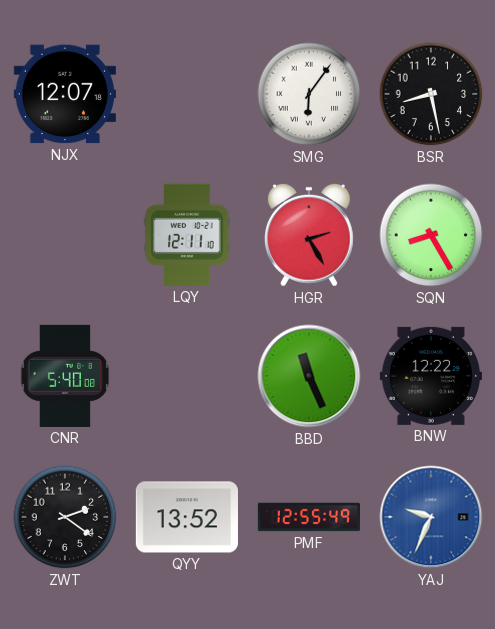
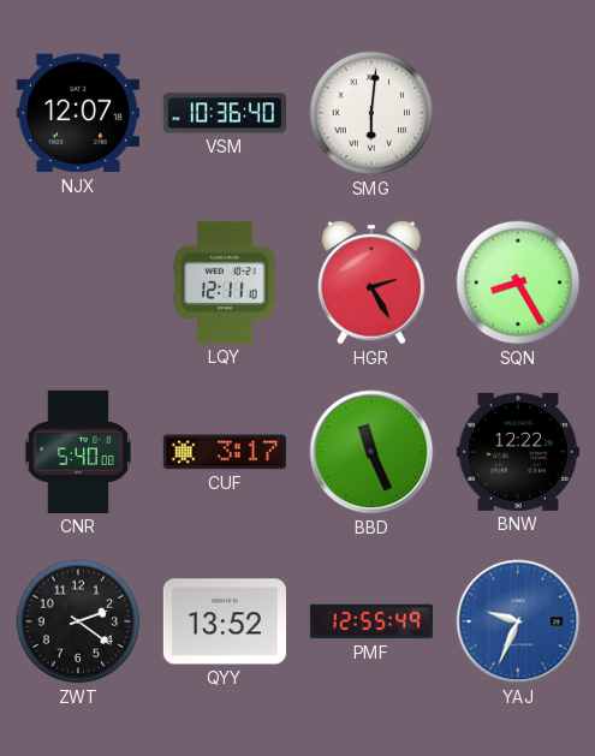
VSM: none -> 10:36 (225, 113)
SMG: 6:06 -> 6:01 (371, 113)
BSR: 8:28 -> none (431, 94)
CUF: none -> 3:17 (225, 452)
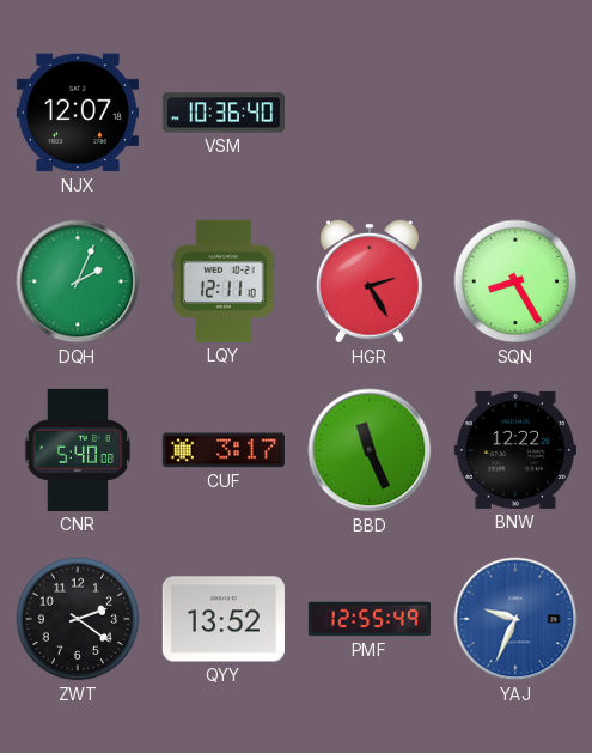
SMG: 6:01 -> none (371, 113)
DQH: none -> 2:04 (78, 281)
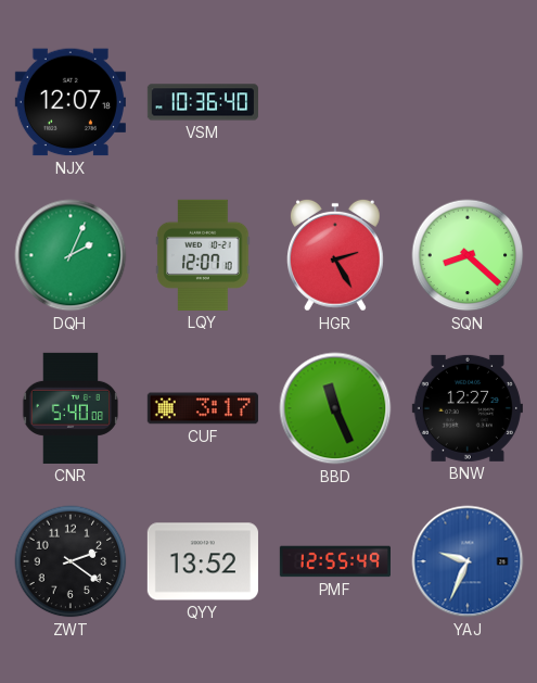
LQY: 12:11 -> 12:07 (203, 255)
SQN: 8:25 -> 8:22 (468, 255)
BNW: 12:22 -> 12:27 (468, 408)
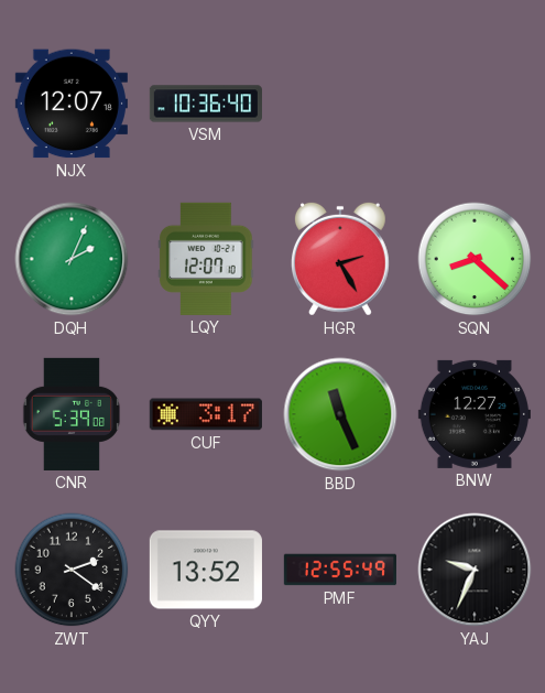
CNR: 5:40 -> 5:39 (72, 414)
YAJ dial: blue -> black (475, 570)
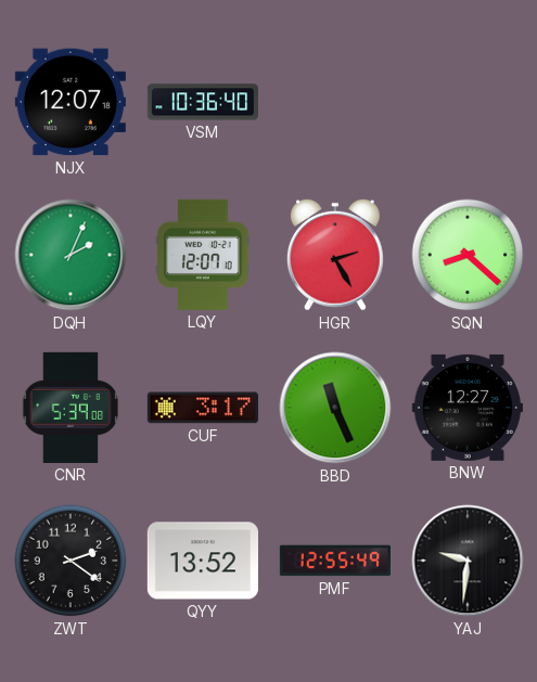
YAJ: 9:34 -> 9:31 (468, 561)
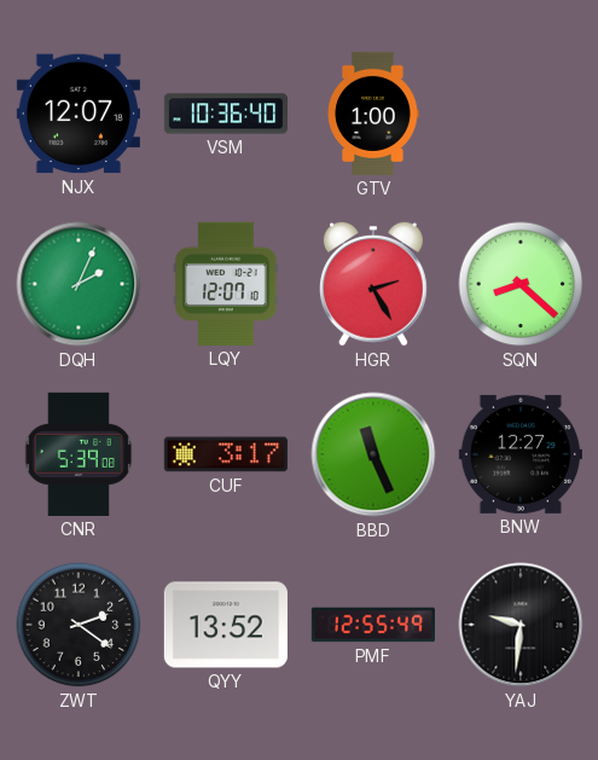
GTV: none -> 1:00 (373, 114)
